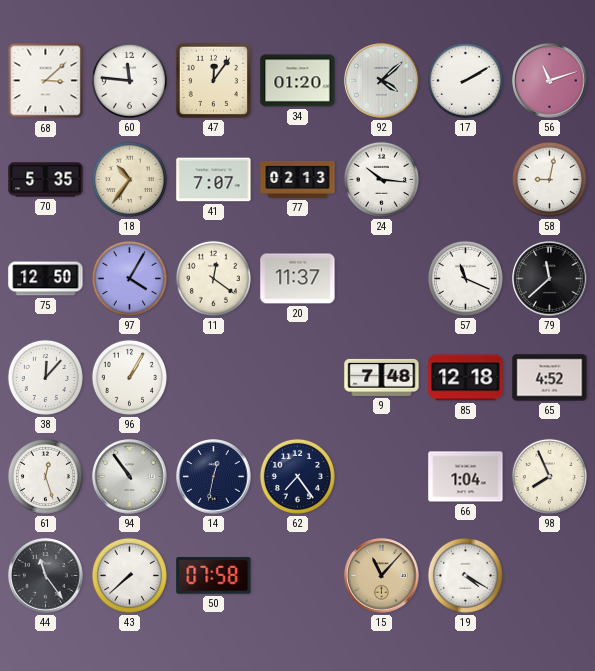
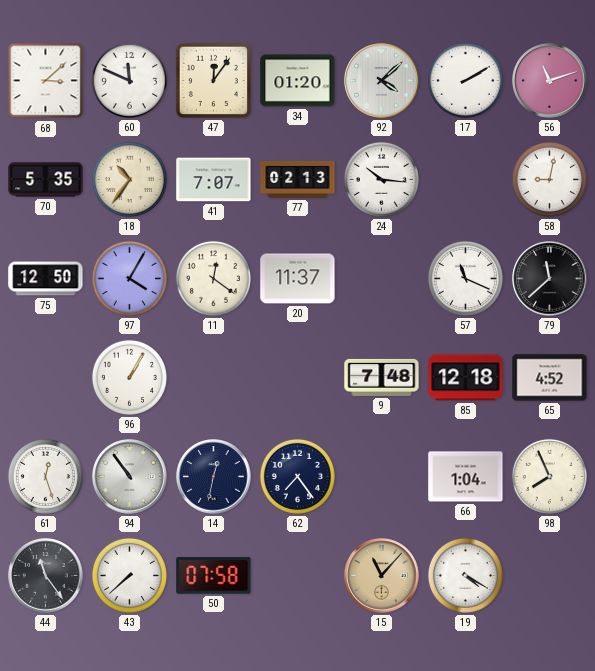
60: 11:46 -> 11:49 (129, 80)
38: 12:07 -> none (45, 377)
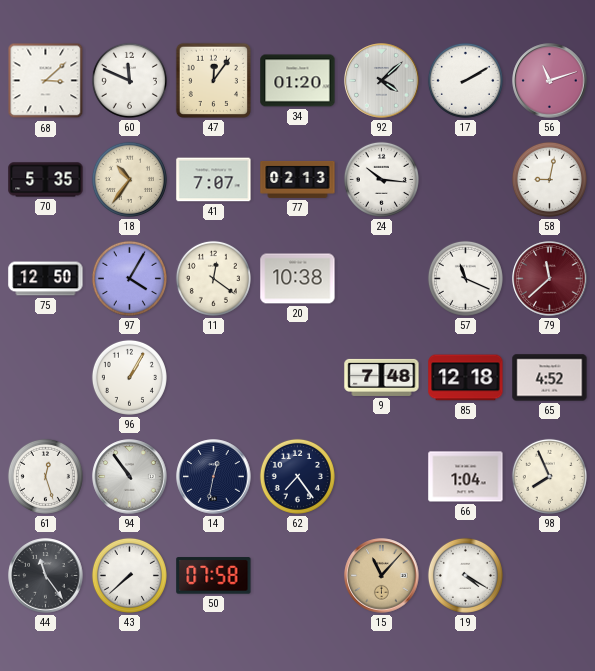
20: 11:37 -> 10:38 (298, 279)
79 dial: black -> burgundy (550, 279)
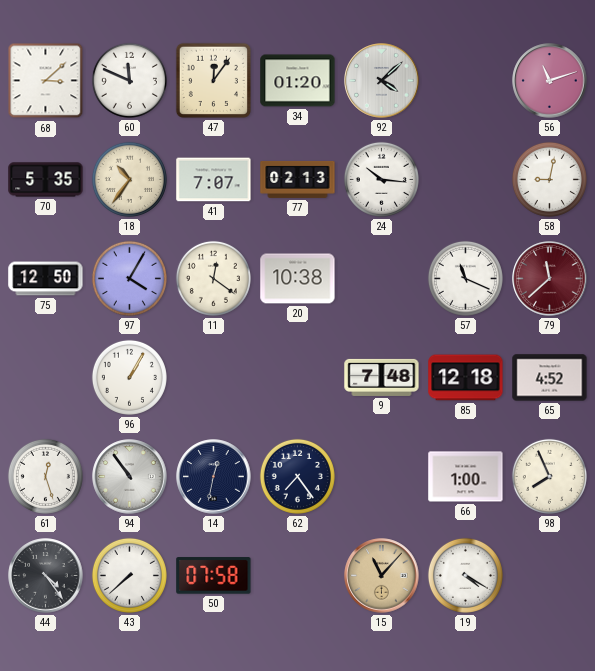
17: 2:10 -> none (465, 80)
66: 1:04 -> 1:00 (466, 477)
44: 11:24 -> 4:24 (46, 576)
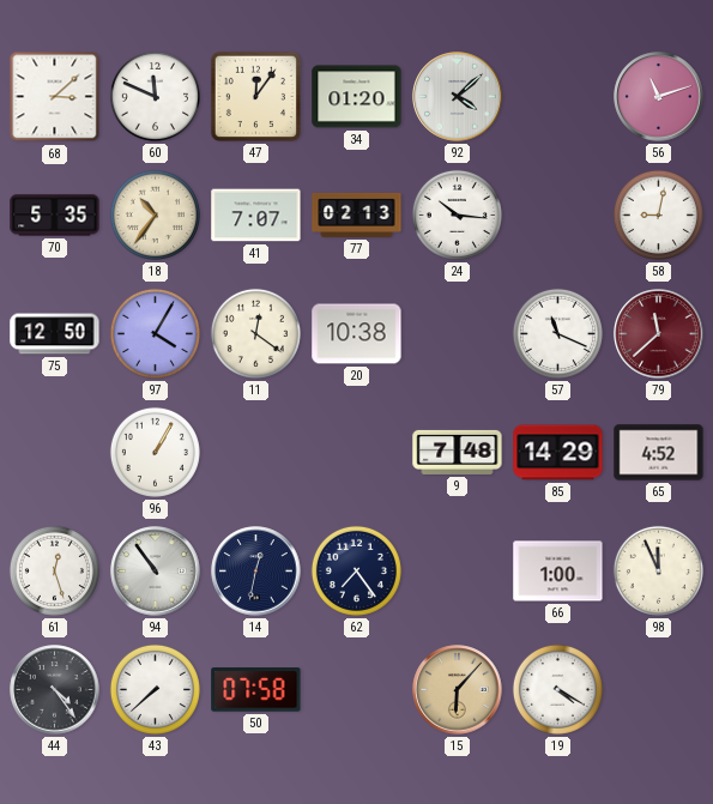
85: 12:18 -> 14:29 (558, 453)
98: 7:56 -> 11:56 (658, 570)
15: 11:07 -> 6:07 (458, 690)
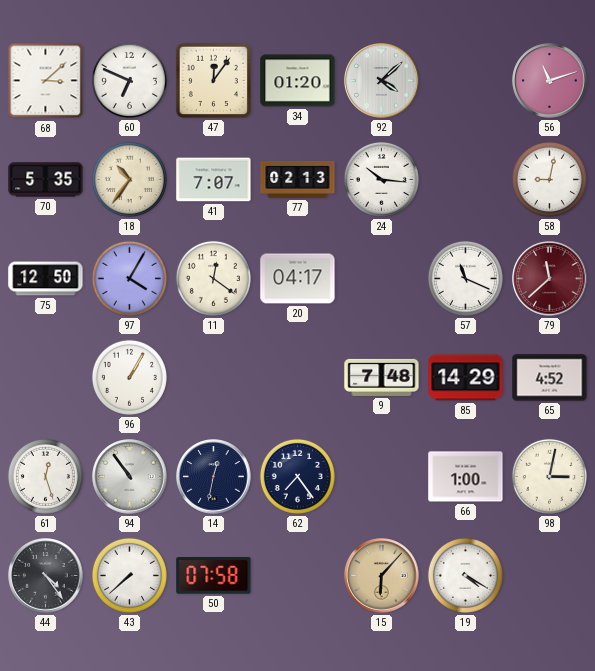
60: 11:49 -> 6:49 (129, 80)
20: 10:38 -> 04:17 (298, 279)
98: 11:56 -> 3:02 (549, 476)
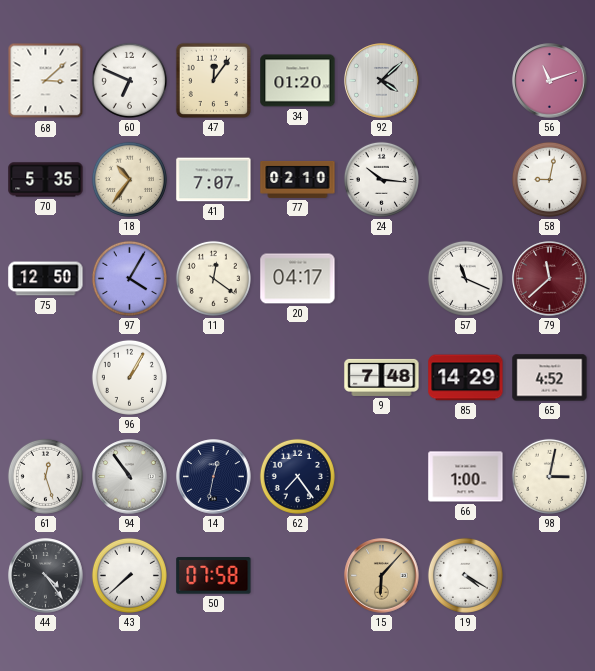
77: 02:13 -> 02:10 (298, 179)
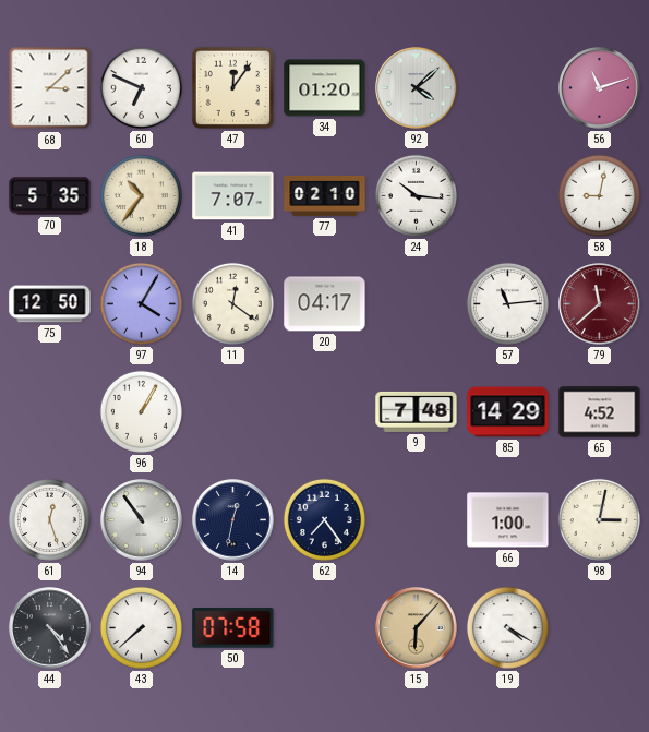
57: 11:19 -> 11:14 (507, 303)
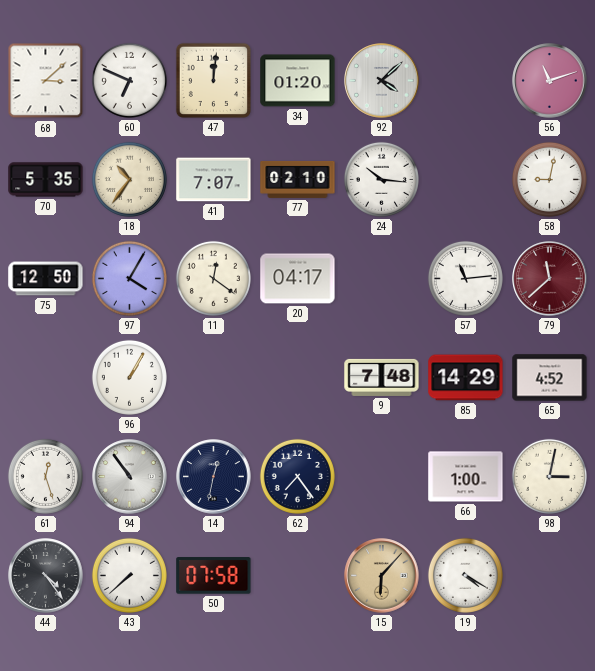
47: 12:06 -> 12:01 (213, 80)
